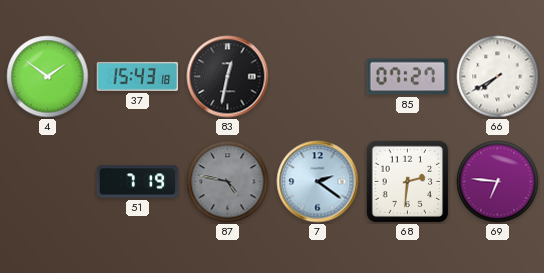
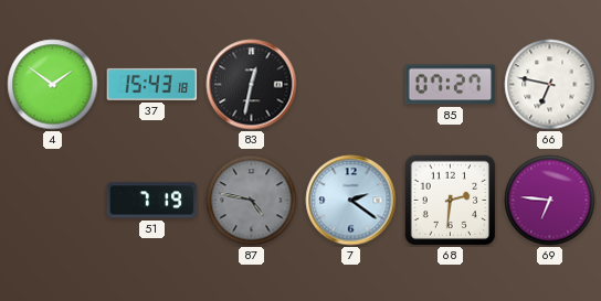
66: 7:40 -> 6:47 (550, 85)
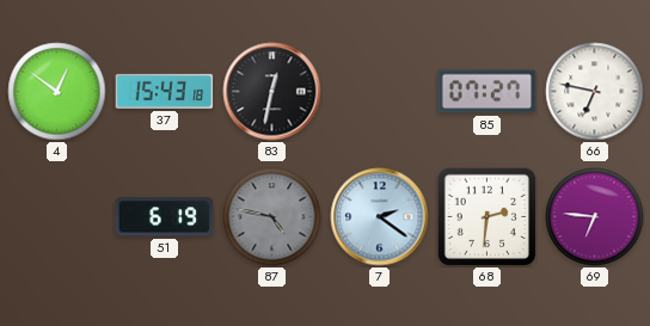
4: 1:51 -> 12:51 (57, 92)
51: 7:19 -> 6:19 (165, 217)
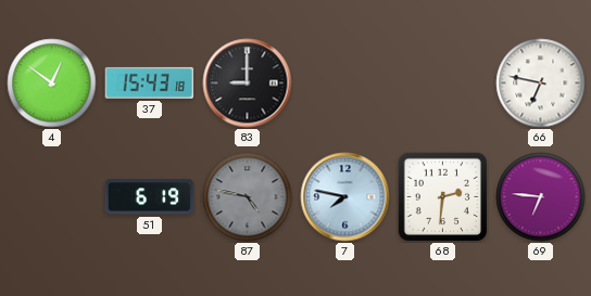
83: 12:32 -> 9:00 (248, 83)
85: 07:27 -> none (487, 92)
7: 2:21 -> 7:47 (345, 197)
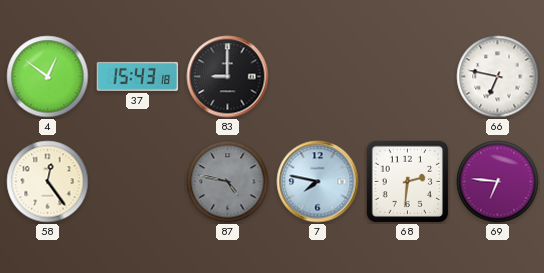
58: none -> 12:24 (48, 182)
51: 6:19 -> none (150, 197)
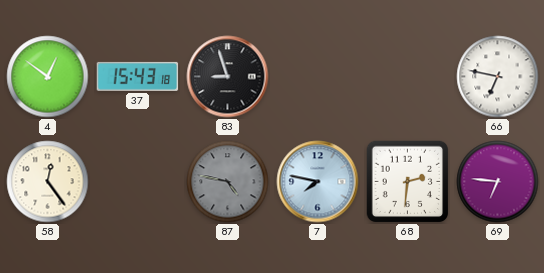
83: 9:00 -> 8:57 (228, 77)
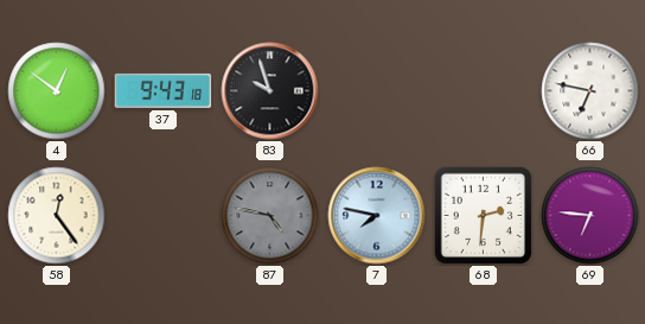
37: 15:43 -> 9:43 (164, 90)
83: 8:57 -> 9:57 (270, 91)
